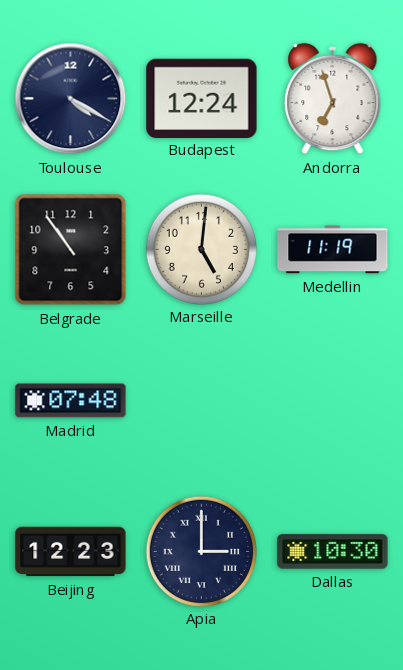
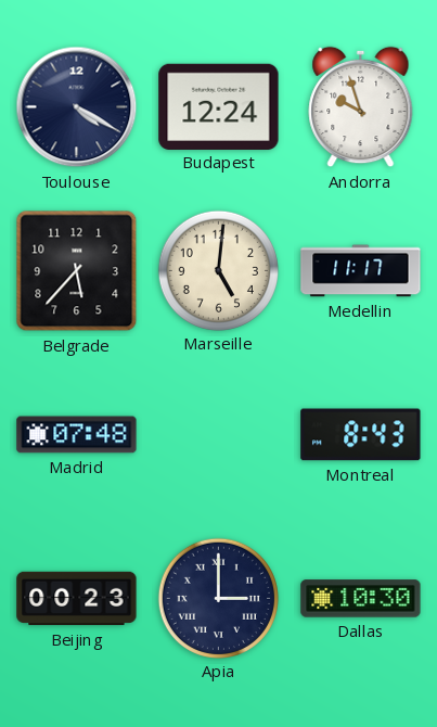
Andorra: 6:57 -> 9:57 (361, 107)
Belgrade: 10:54 -> 5:37 (77, 271)
Medellin: 11:19 -> 11:17 (361, 271)
Montreal: none -> 8:43 (361, 435)
Beijing: 12:23 -> 00:23 (77, 599)
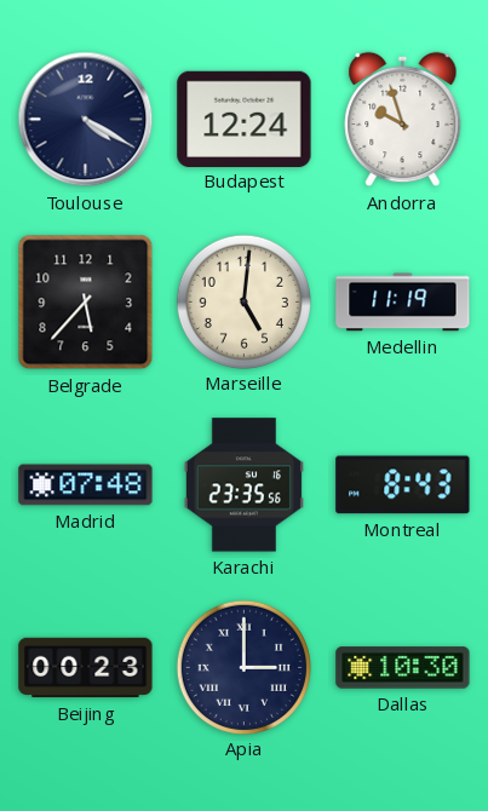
Medellin: 11:17 -> 11:19 (403, 303)
Karachi: none -> 23:35 (243, 485)
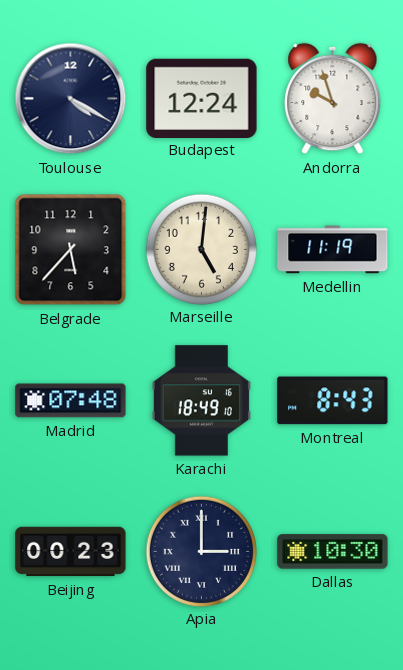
Karachi: 23:35 -> 18:49 (201, 401)
